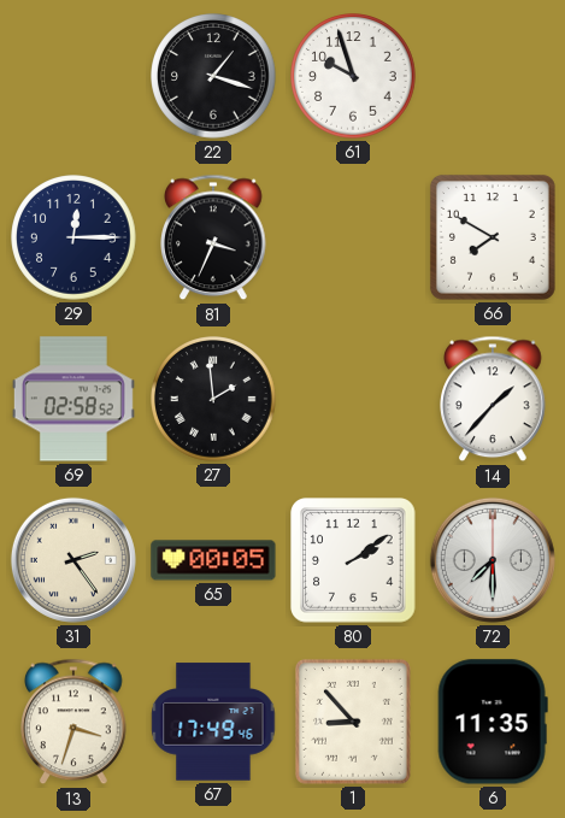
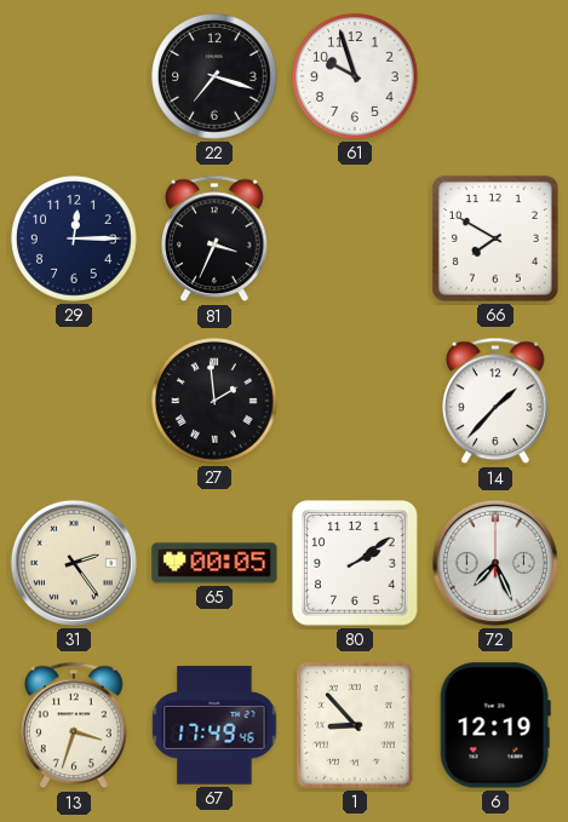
22: 1:18 -> 7:18 (214, 76)
69: 02:58 -> none (73, 399)
72: 7:30 -> 7:26 (495, 563)
6: 11:35 -> 12:19 (495, 725)
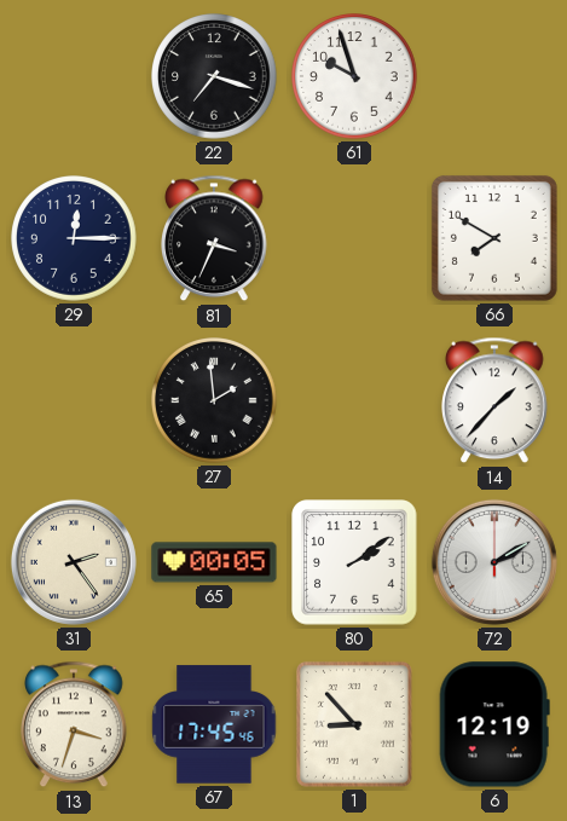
72: 7:26 -> 2:10 (494, 562)
67: 17:49 -> 17:45 (214, 724)
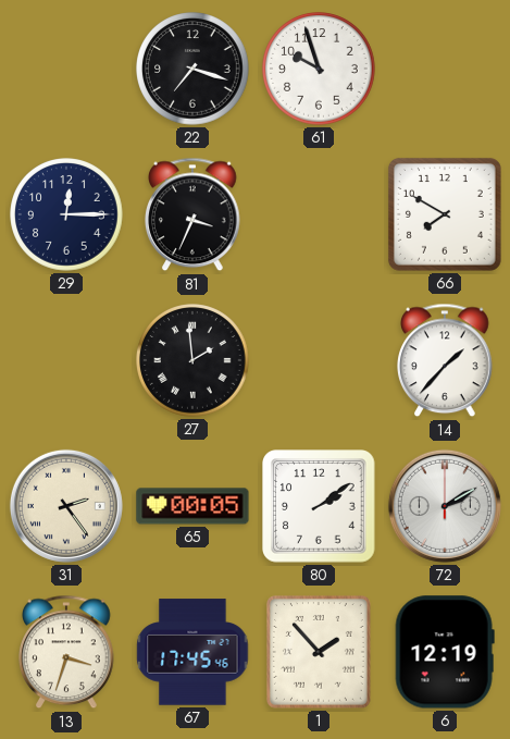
1: 8:53 -> 1:53 (319, 652)
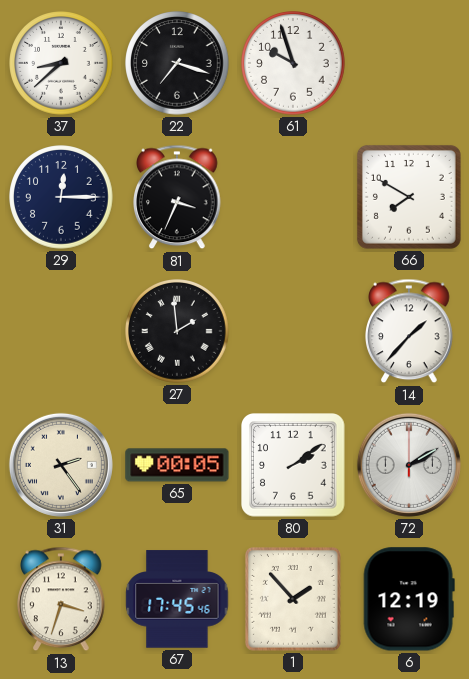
37: none -> 8:38 (61, 63)
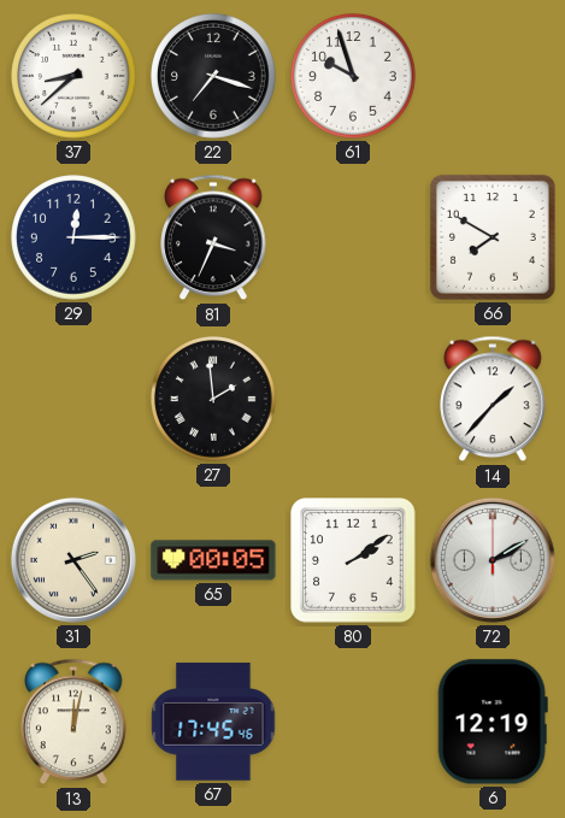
13: 3:33 -> 12:02 (73, 722)
1: 1:53 -> none (293, 599)
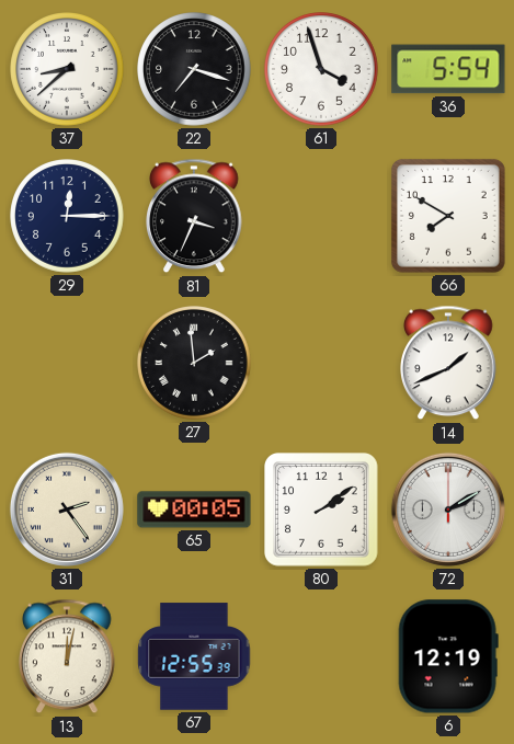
61: 9:57 -> 3:57 (321, 69)
36: none -> 5:54 (448, 69)
14: 1:37 -> 1:41 (448, 363)
67: 17:45 -> 12:55 (194, 656)
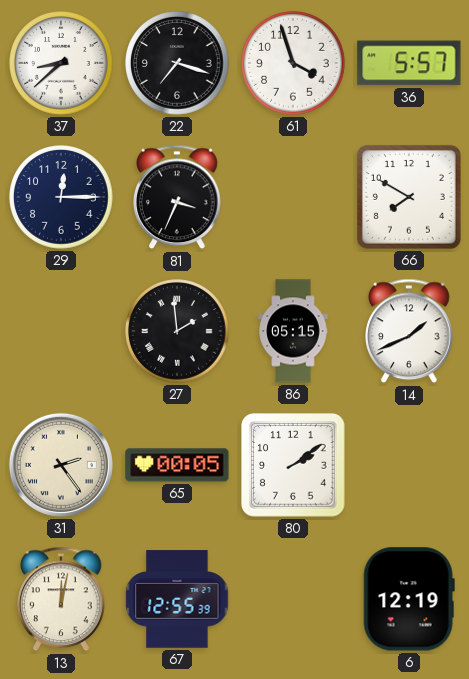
36: 5:54 -> 5:57 (409, 63)
86: none -> 05:15 (293, 331)
72: 2:10 -> none (448, 510)
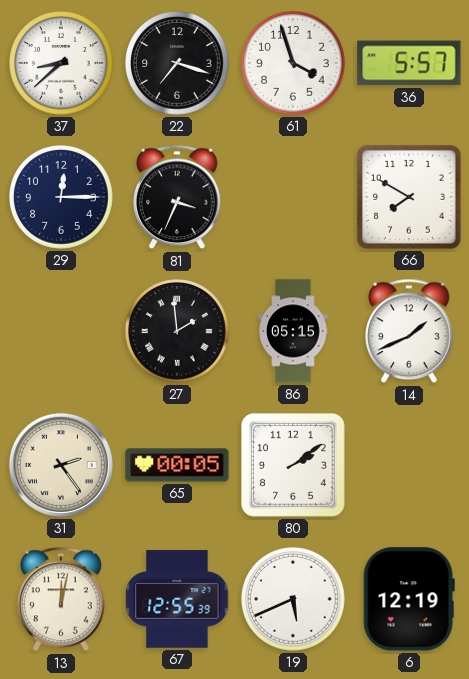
19: none -> 5:41 (293, 599)
